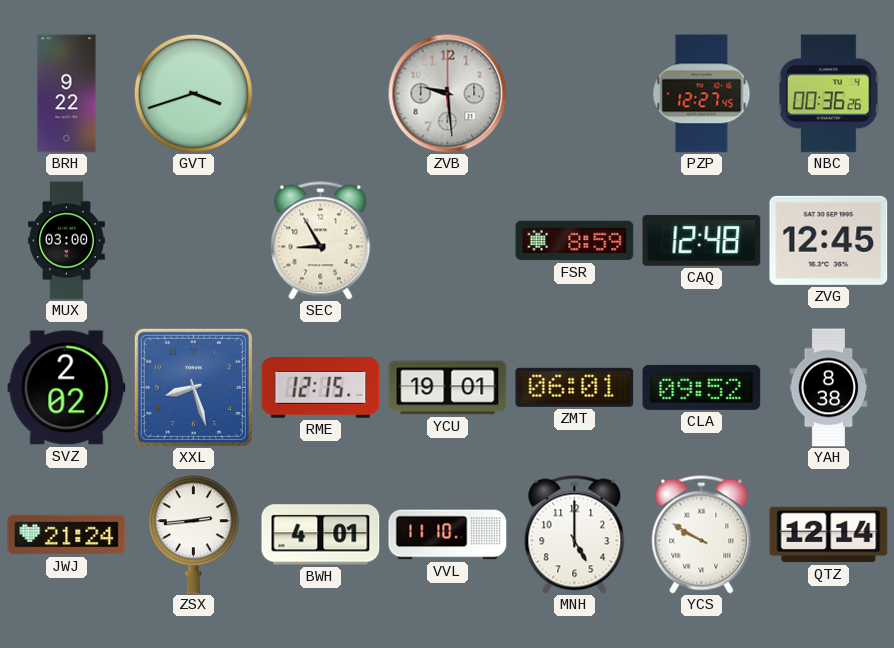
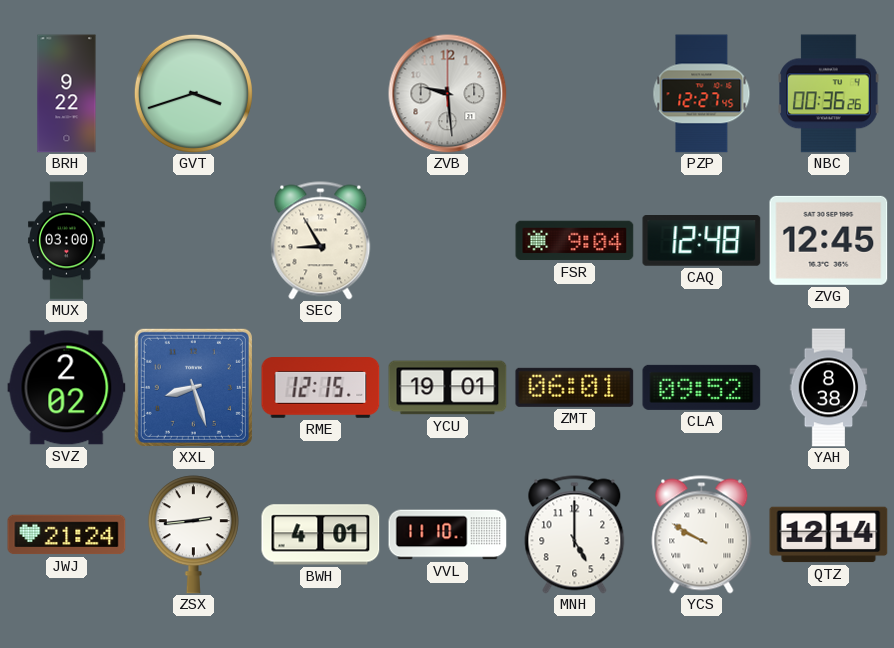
FSR: 8:59 -> 9:04 (575, 241)
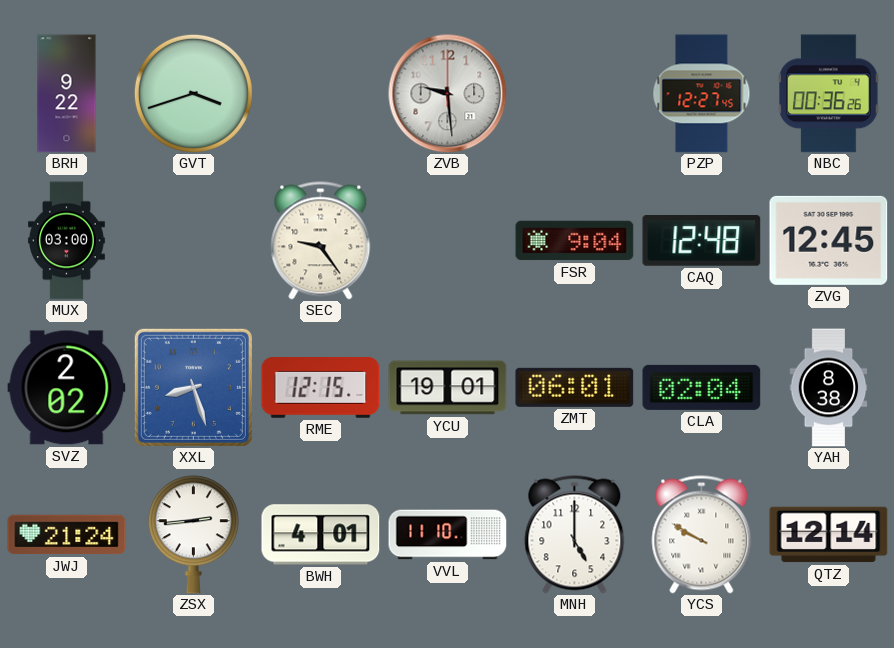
SEC: 8:55 -> 9:24 (321, 241)
CLA: 09:52 -> 02:04 (702, 387)
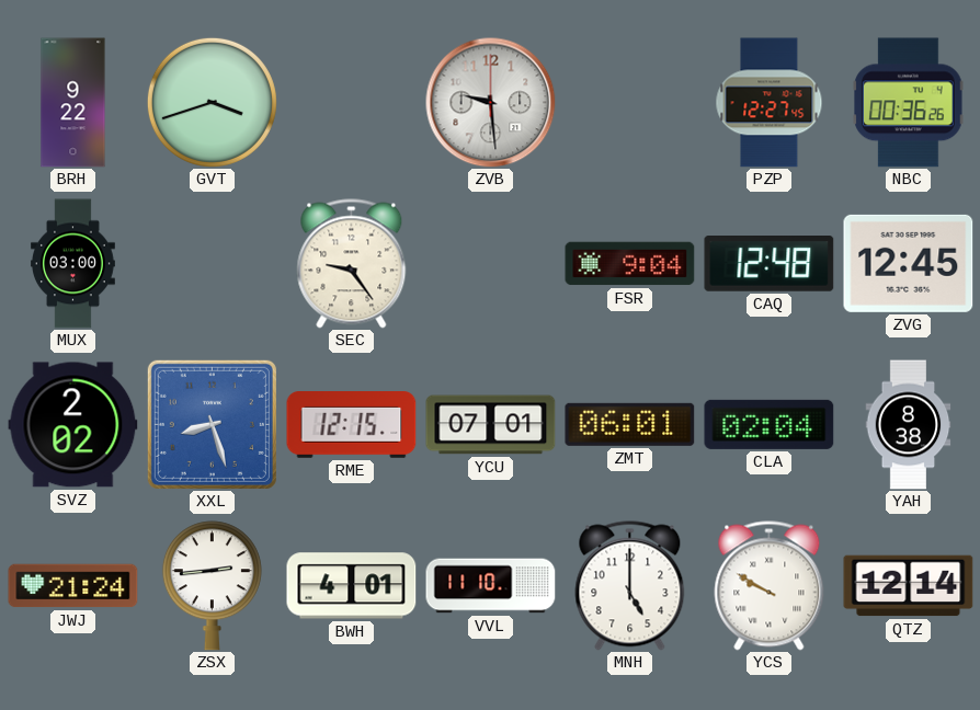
YCU: 19:01 -> 07:01 (491, 425)
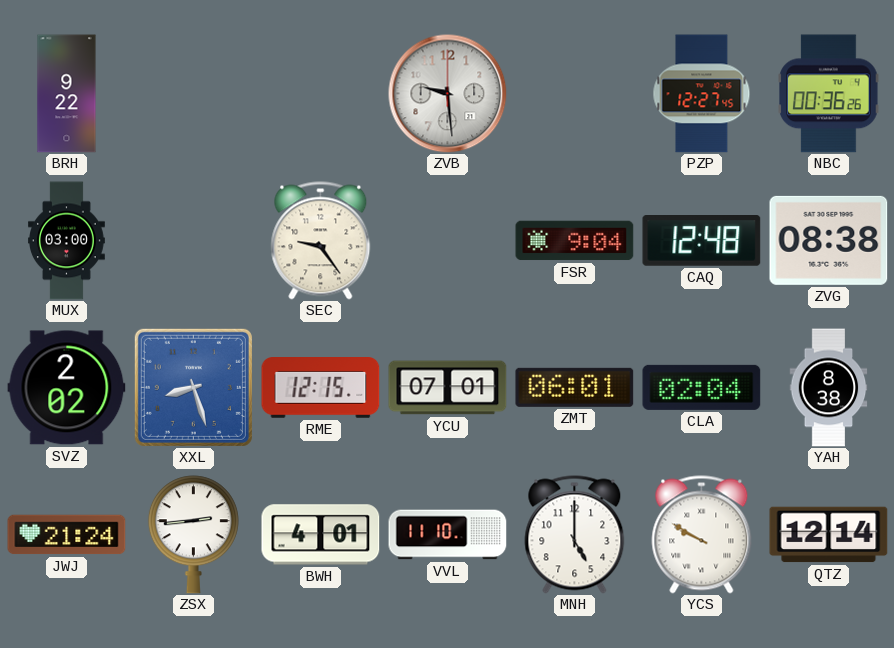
GVT: 3:42 -> none (212, 102)
ZVG: 12:45 -> 08:38 (829, 240)
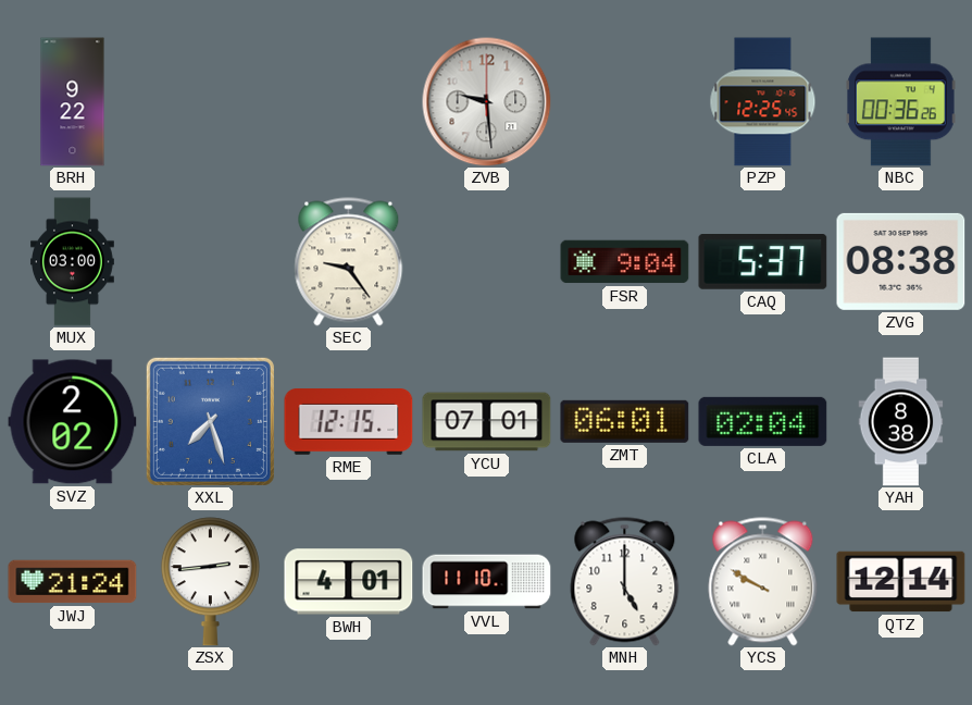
PZP: 12:27 -> 12:25 (763, 102)
CAQ: 12:48 -> 5:37 (763, 262)
XXL: 8:27 -> 7:27 (210, 421)
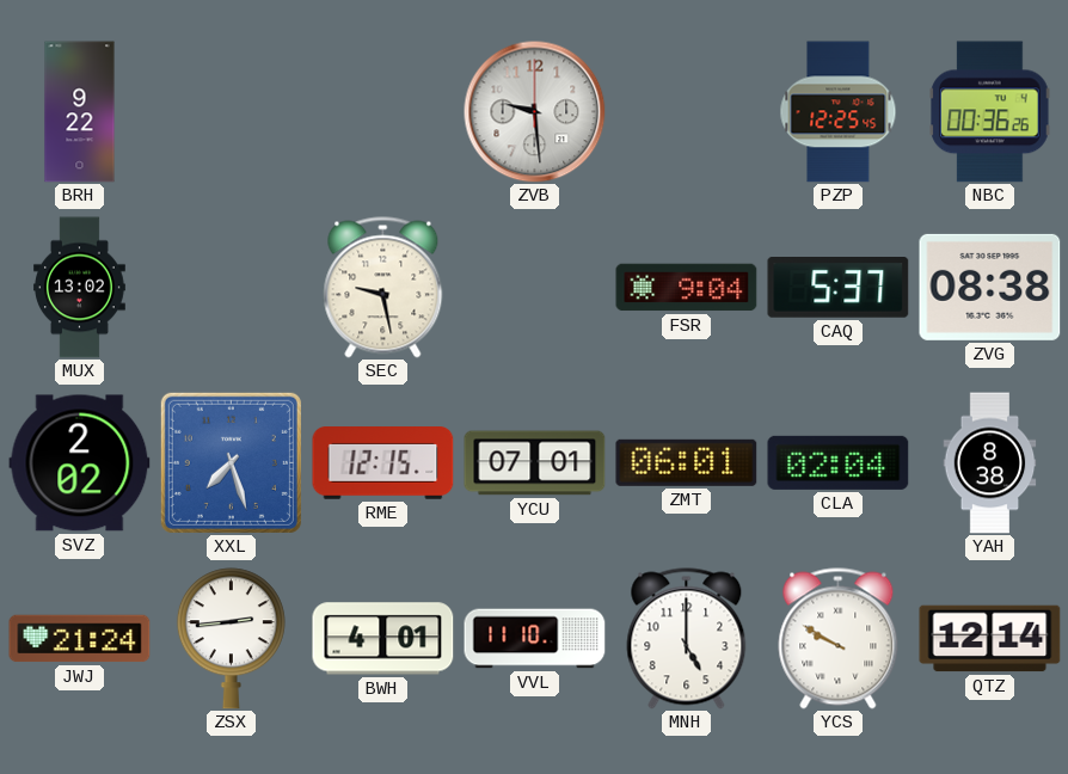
MUX: 03:00 -> 13:02 (80, 288)
SEC: 9:24 -> 9:28 (383, 288)
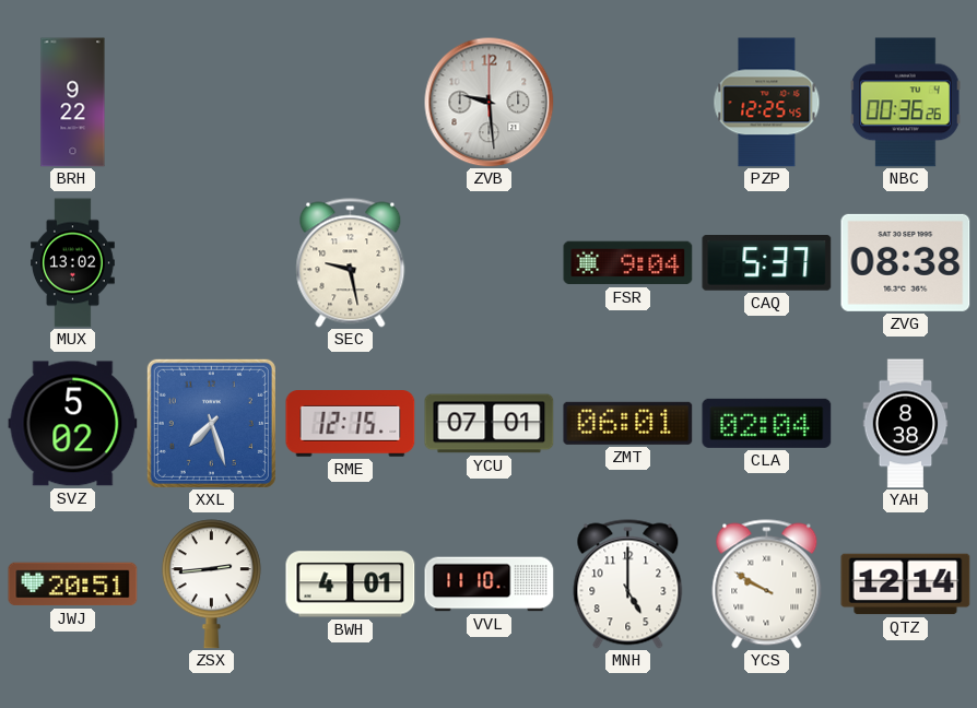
SVZ: 2:02 -> 5:02 (73, 424)
JWJ: 21:24 -> 20:51 (73, 585)
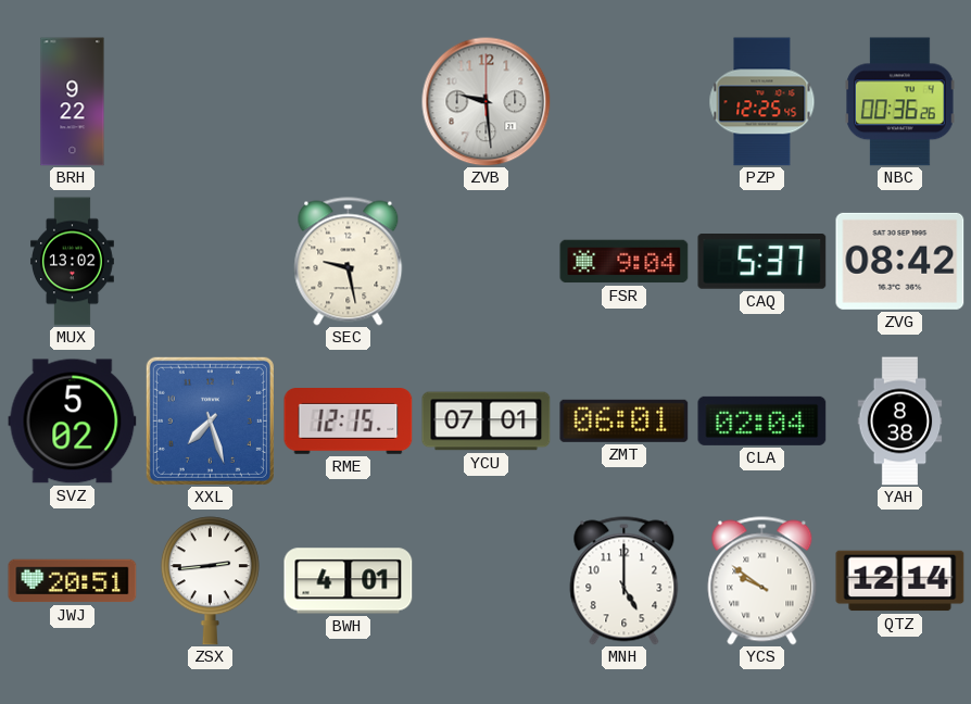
ZVG: 08:38 -> 08:42 (900, 261)
VVL: 11:10 -> none (490, 585)
YCS: 9:50 -> 9:51 (762, 581)
